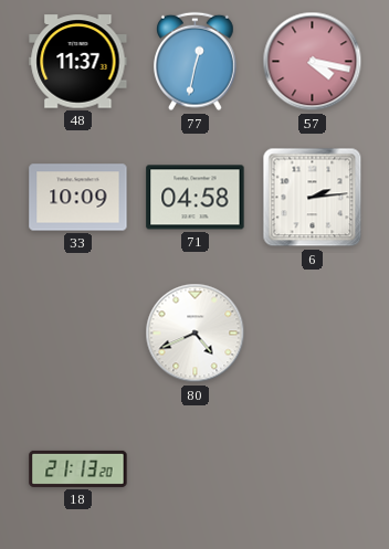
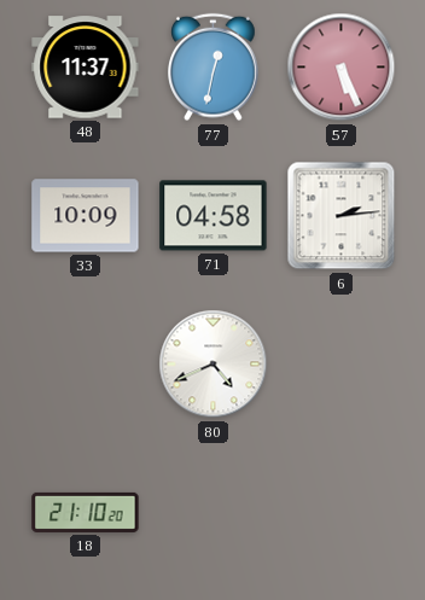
57: 4:17 -> 5:26 (342, 68)
18: 21:13 -> 21:10 (86, 512)
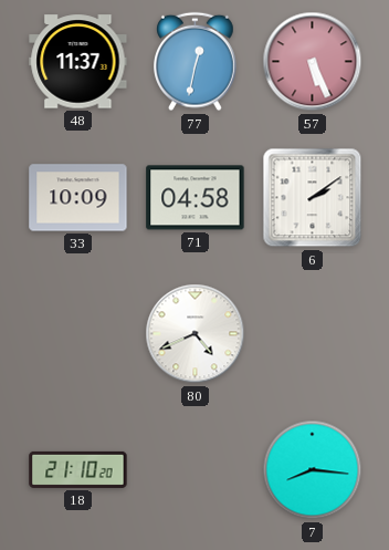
6: 2:14 -> 2:09 (313, 198)
7: none -> 8:16 (313, 470)
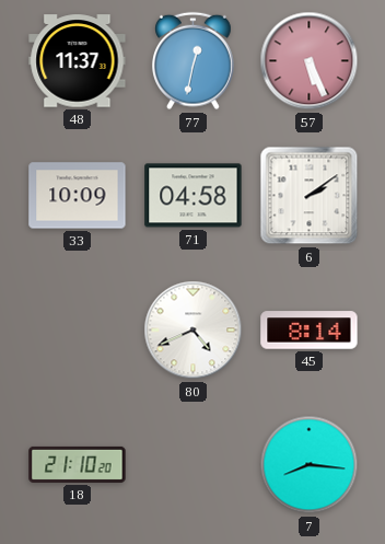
45: none -> 8:14 (310, 331)
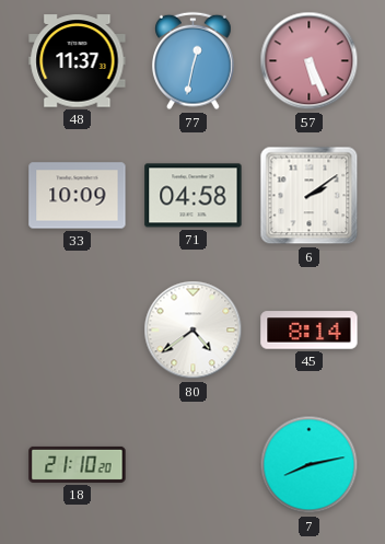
80: 4:41 -> 4:39 (194, 331)
7: 8:16 -> 8:13 (310, 465)
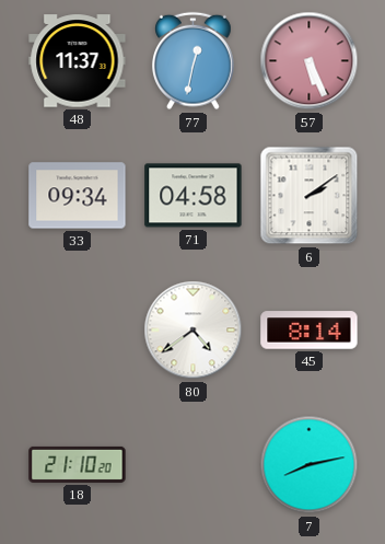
33: 10:09 -> 09:34 (78, 196)
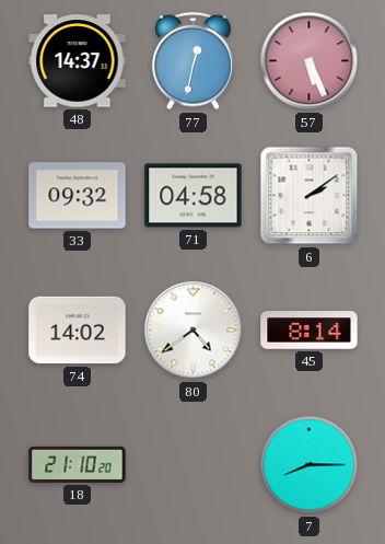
48: 11:37 -> 14:37 (78, 61)
33: 09:34 -> 09:32 (78, 196)
74: none -> 14:02 (78, 331)
7: 8:13 -> 8:15 (310, 465)
